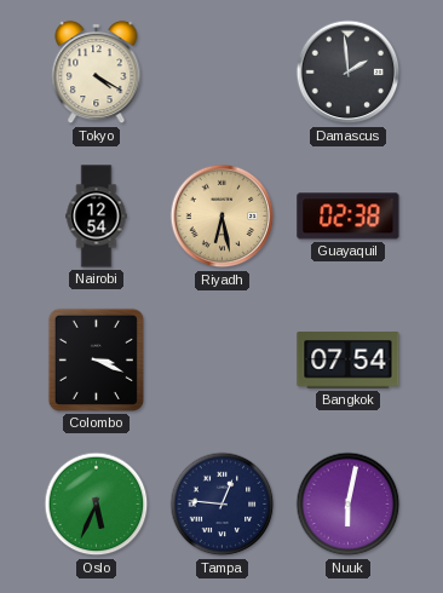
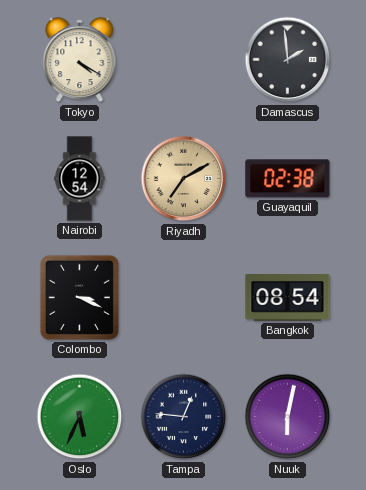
Riyadh: 6:28 -> 7:10 (184, 179)
Bangkok: 07:54 -> 08:54 (288, 298)
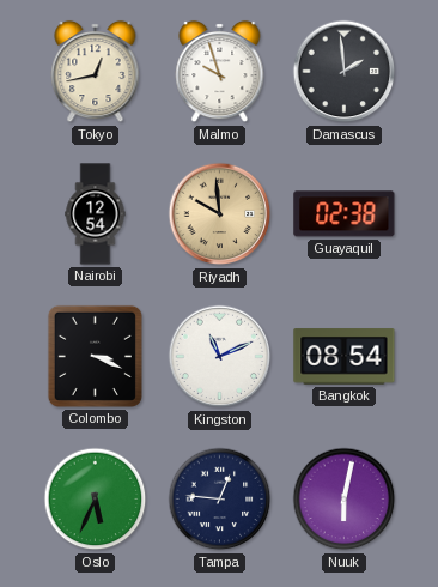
Tokyo: 4:20 -> 12:43 (96, 72)
Malmo: none -> 9:57 (220, 72)
Riyadh: 7:10 -> 9:59 (220, 214)
Kingston: none -> 11:11 (220, 357)
